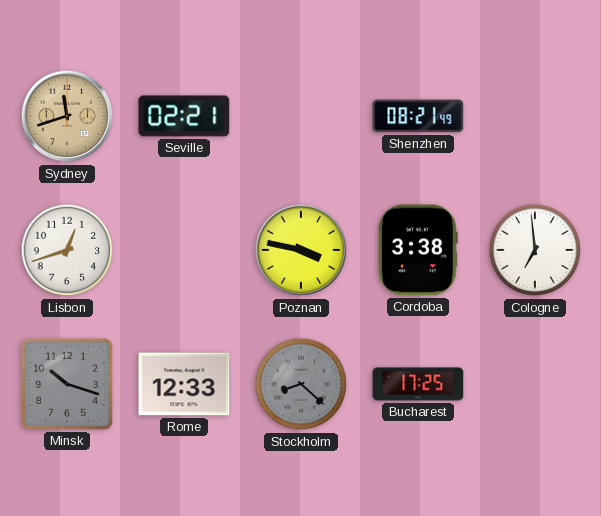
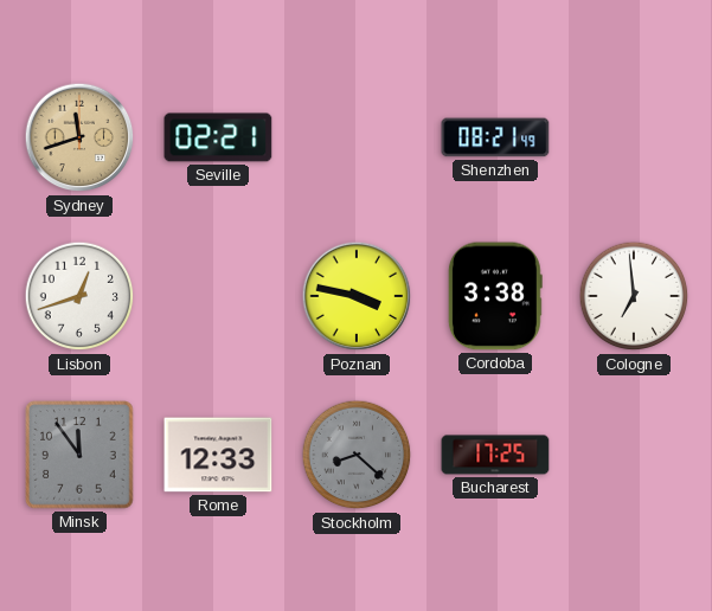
Minsk: 10:18 -> 11:54 (79, 455)
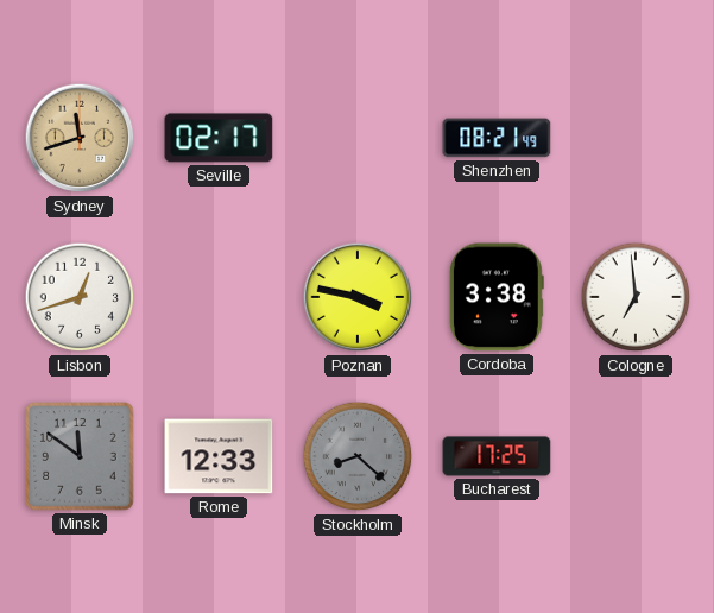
Seville: 02:21 -> 02:17 (219, 138)
Minsk: 11:54 -> 11:51 (80, 456)
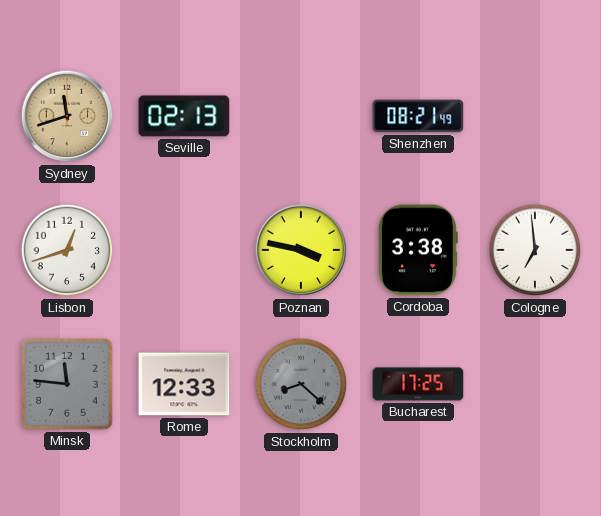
Seville: 02:17 -> 02:13 (184, 116)
Minsk: 11:51 -> 11:46 (67, 384)
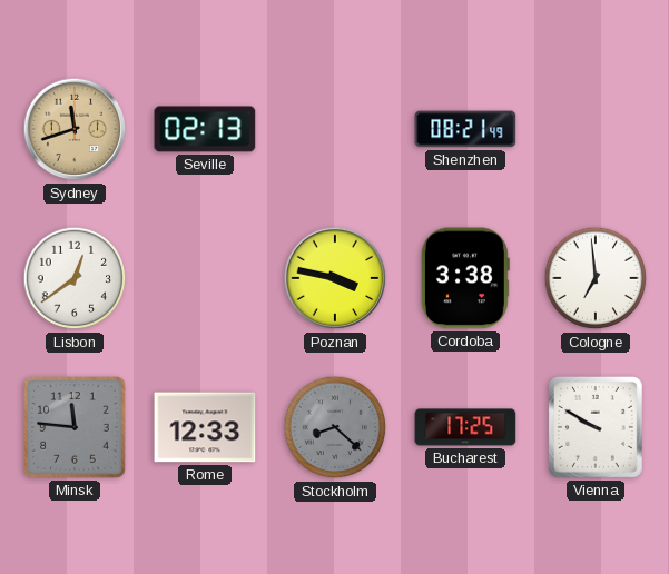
Lisbon: 12:42 -> 12:39 (75, 278)
Vienna: none -> 9:50 (596, 427)
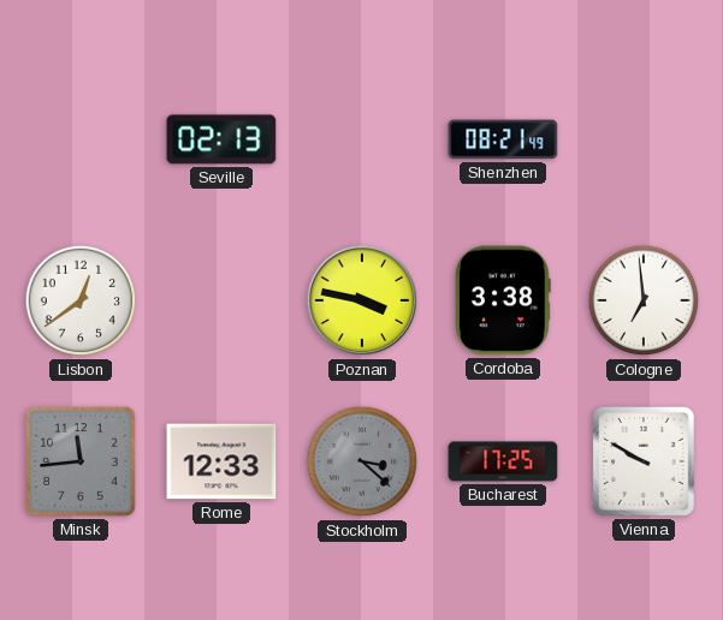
Sydney: 11:42 -> none (75, 129)
Minsk: 11:46 -> 11:44 (81, 461)
Stockholm: 8:22 -> 3:22 (362, 461)
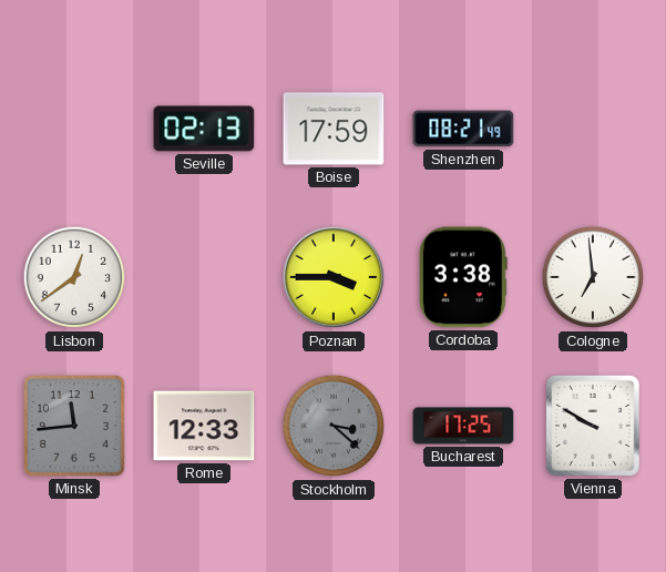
Boise: none -> 17:59 (334, 129)
Poznan: 3:47 -> 3:45 (334, 277)
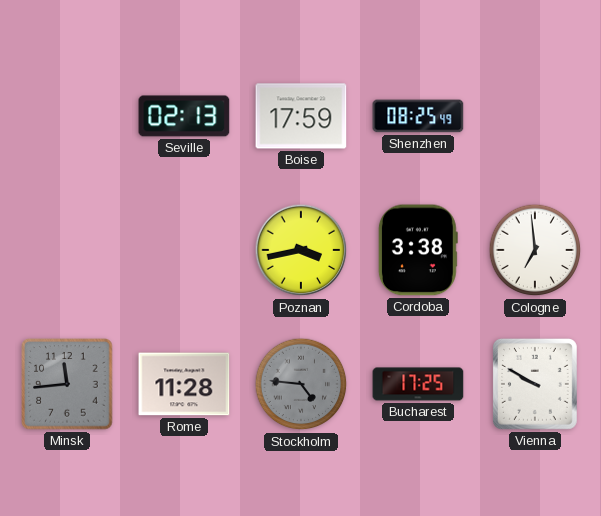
Shenzhen: 08:21 -> 08:25 (418, 116)
Lisbon: 12:39 -> none (74, 277)
Poznan: 3:45 -> 3:43 (301, 250)
Rome: 12:33 -> 11:28 (184, 384)
Stockholm: 3:22 -> 4:46 (301, 384)
